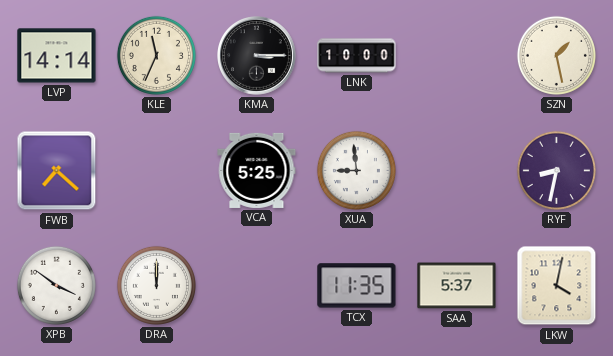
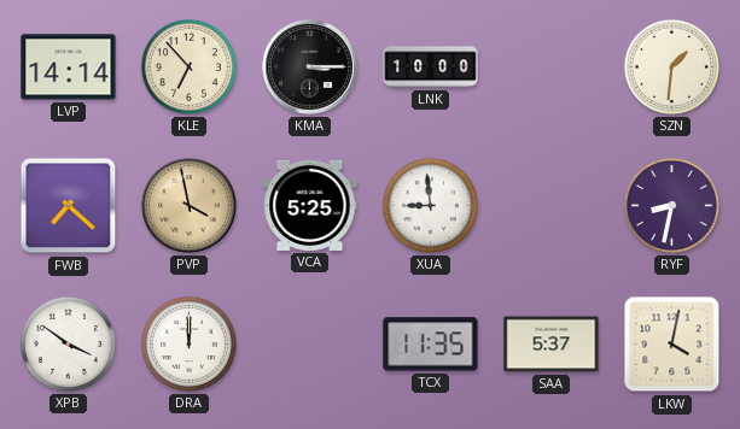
KLE: 11:34 -> 6:53 (188, 66)
SZN: 1:28 -> 1:31 (671, 66)
PVP: none -> 3:58 (190, 206)
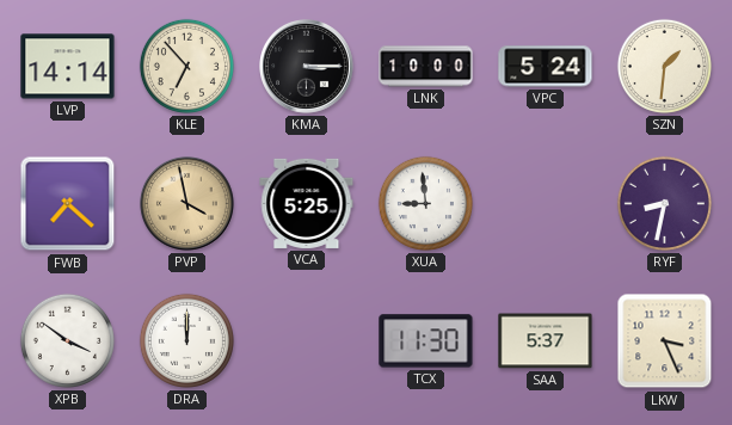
VPC: none -> 5:24 (546, 67)
TCX: 11:35 -> 11:30 (426, 341)
LKW: 4:02 -> 3:26 (665, 341)
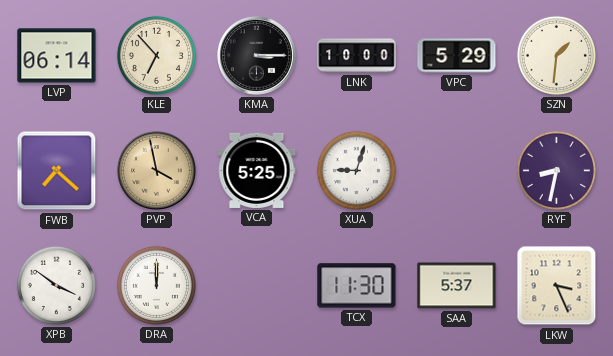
LVP: 14:14 -> 06:14 (57, 56)
VPC: 5:24 -> 5:29 (457, 56)
XUA: 8:59 -> 9:03 (356, 170)
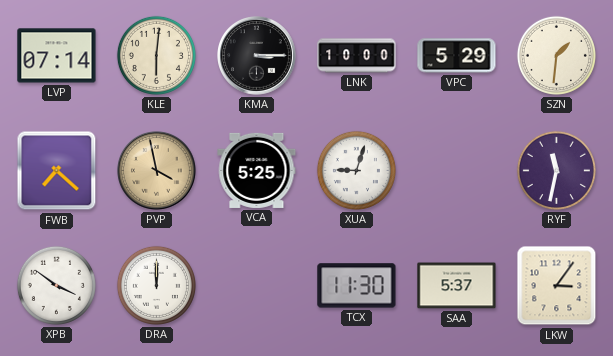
LVP: 06:14 -> 07:14 (57, 56)
KLE: 6:53 -> 6:01 (156, 55)
RYF: 8:32 -> 11:32 (556, 170)
LKW: 3:26 -> 3:06 (557, 286)
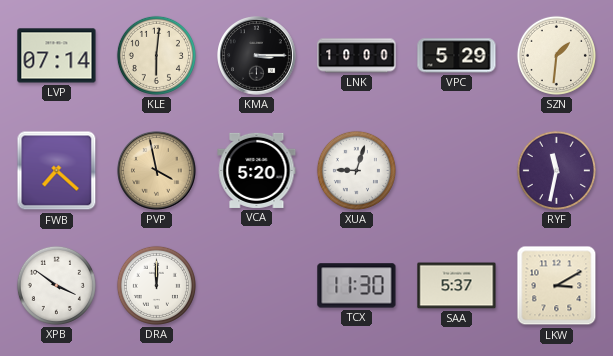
VCA: 5:25 -> 5:20 (257, 170)
LKW: 3:06 -> 3:10 (557, 286)
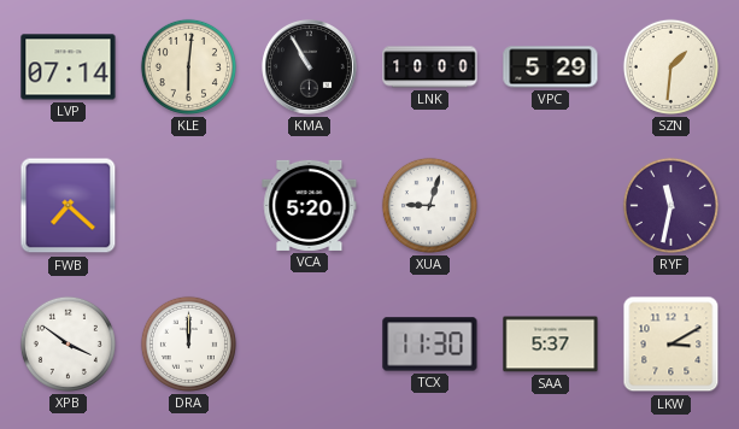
KMA: 3:15 -> 10:55 (310, 67)
PVP: 3:58 -> none (157, 171)
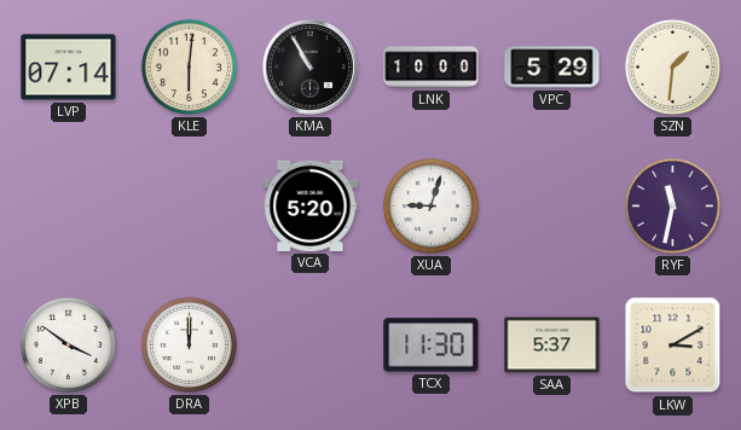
FWB: 7:22 -> none (69, 206)
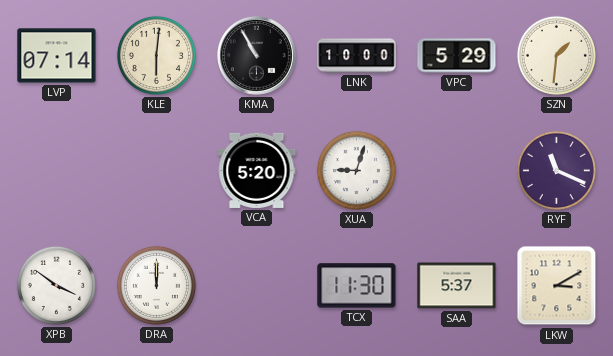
RYF: 11:32 -> 11:19 (556, 170)
